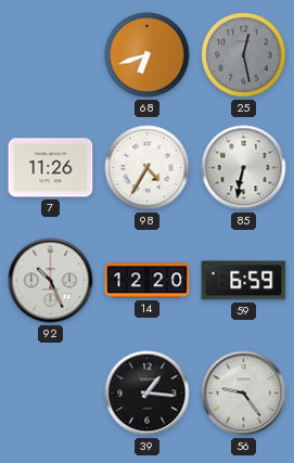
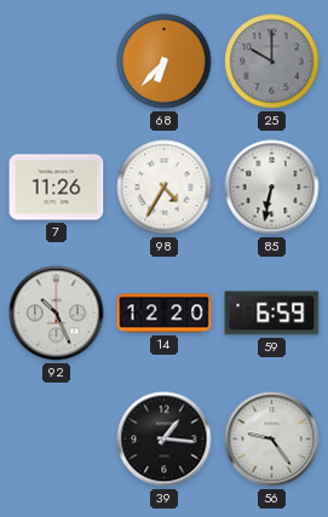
68: 6:42 -> 6:37 (165, 62)
25: 12:28 -> 10:00 (272, 62)
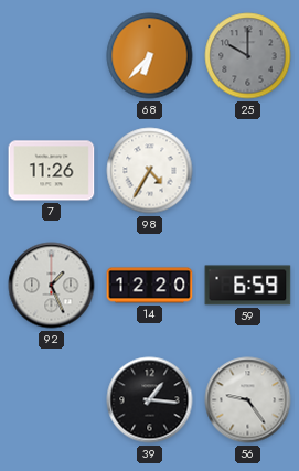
85: 6:32 -> none (272, 188)
92: 10:26 -> 1:26 (52, 286)
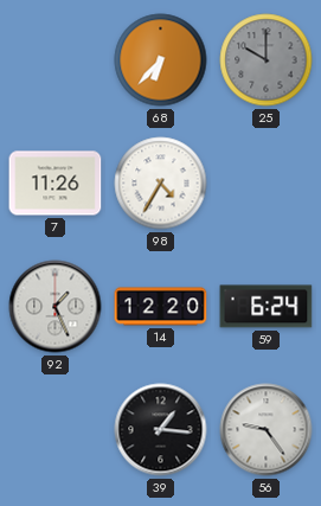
59: 6:59 -> 6:24 (267, 307)
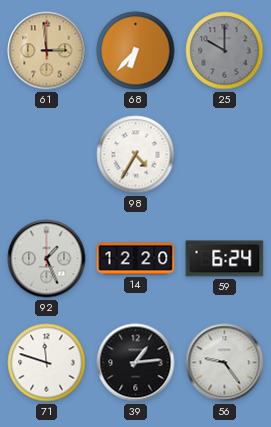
61: none -> 2:59 (47, 51)
7: 11:26 -> none (56, 184)
71: none -> 11:48 (47, 363)
39: 1:16 -> 1:14 (136, 363)
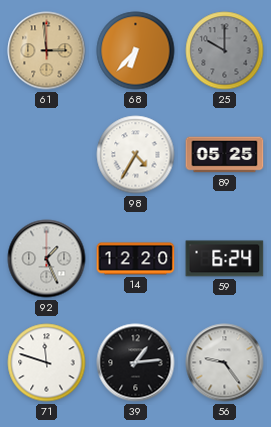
89: none -> 05:25 (225, 155)
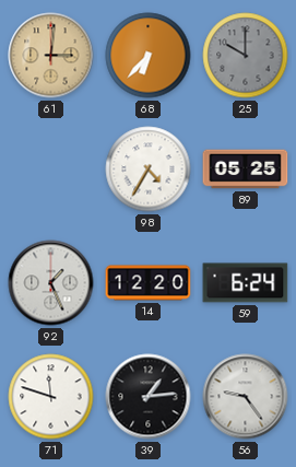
61: 2:59 -> 3:01 (51, 56)
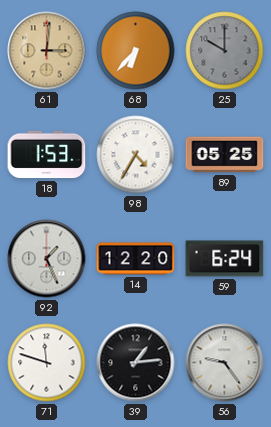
18: none -> 1:53 (47, 155)
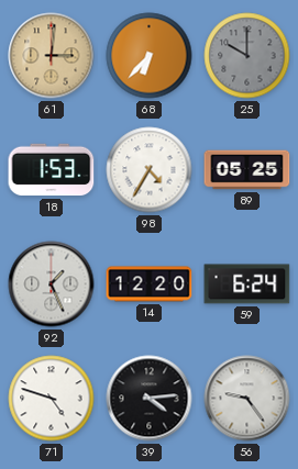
71: 11:48 -> 4:48 (52, 399)
39: 1:14 -> 4:14 (150, 399)
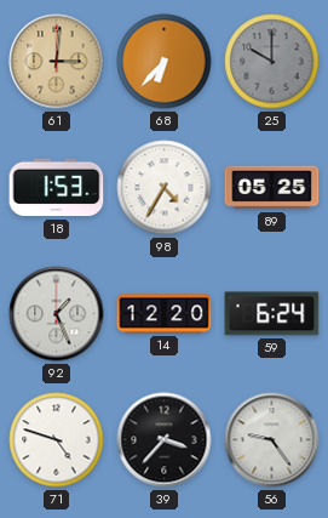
39: 4:14 -> 3:37 (165, 440)
